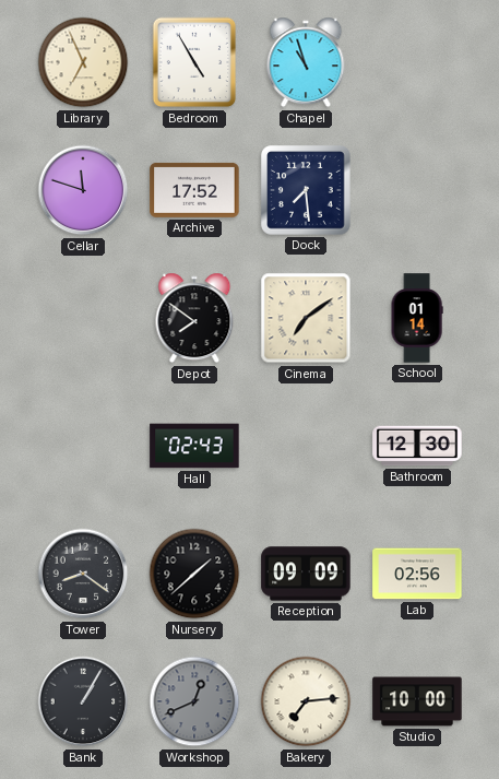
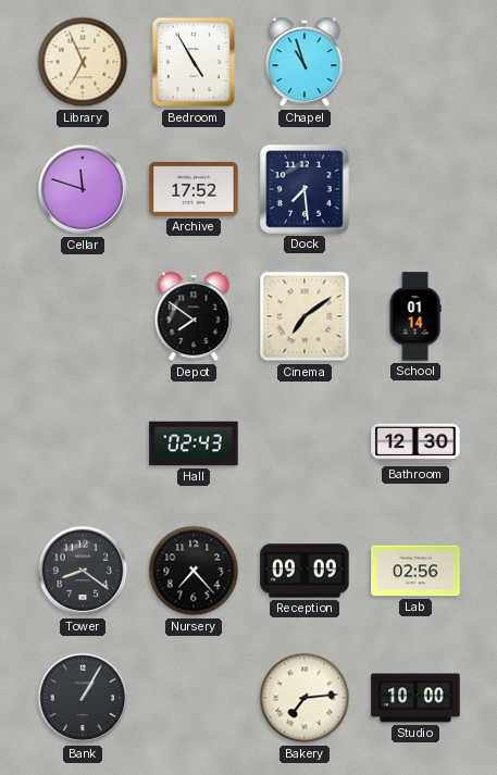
Nursery: 1:38 -> 7:23 (194, 571)
Workshop: 12:41 -> none (194, 701)
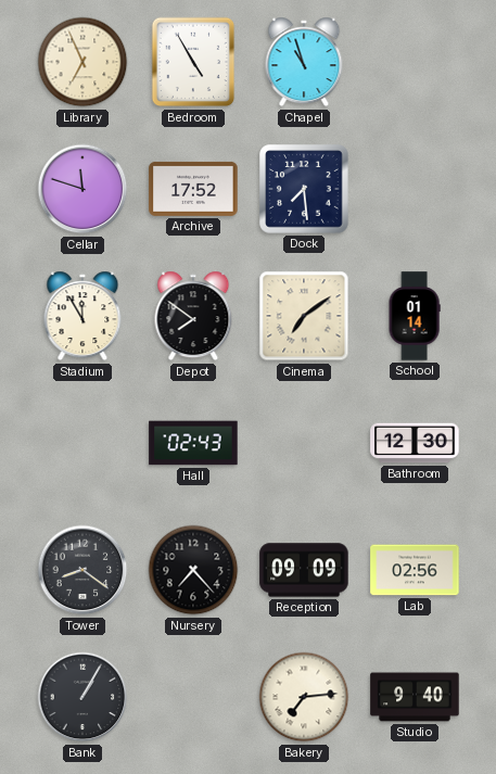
Stadium: none -> 11:55 (82, 316)
Studio: 10:00 -> 9:40 (415, 697)
